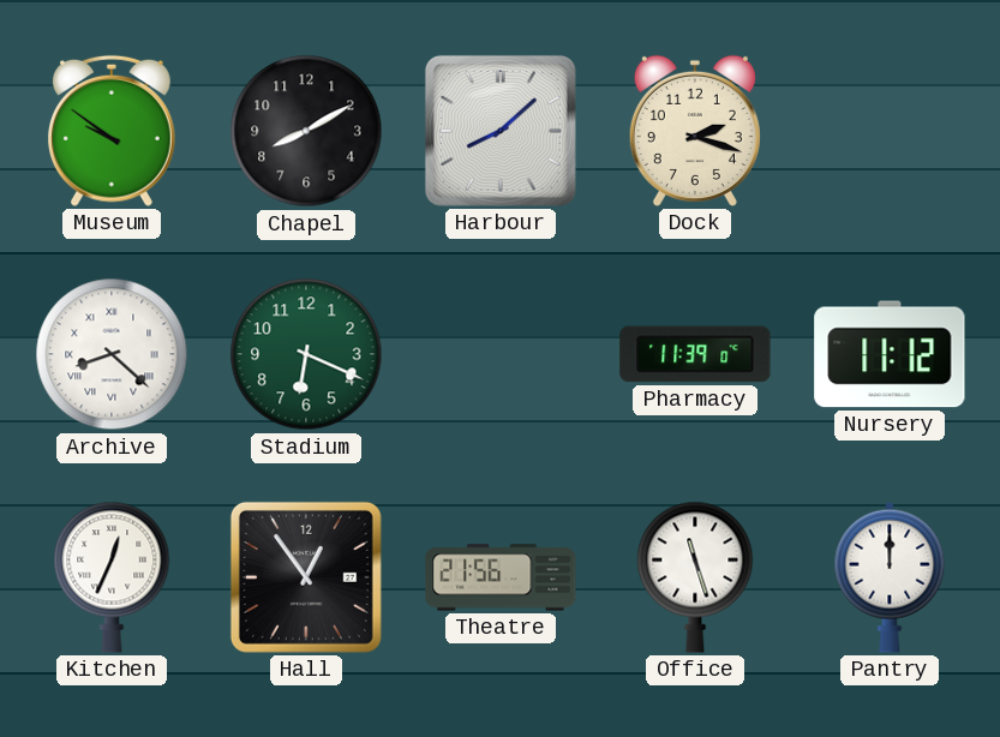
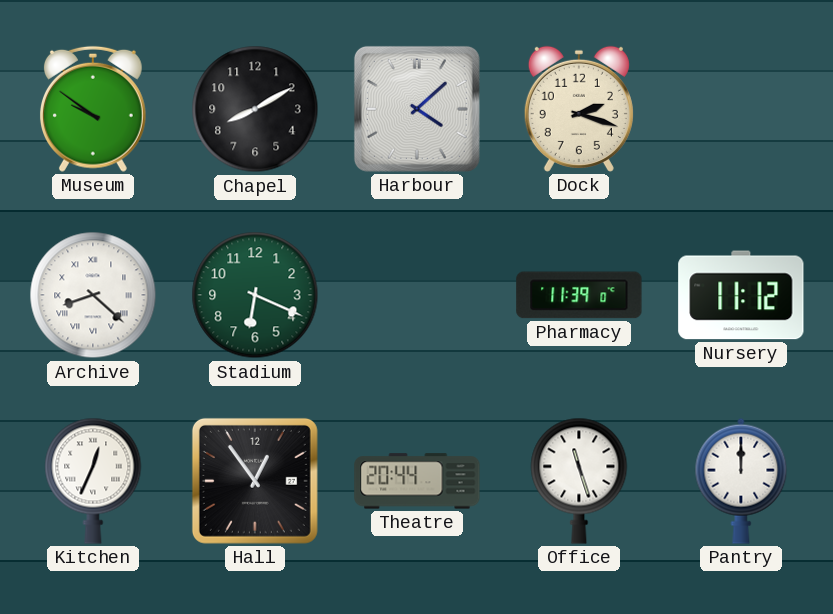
Harbour: 8:08 -> 4:08 (417, 109)
Theatre: 21:56 -> 20:44 (417, 481)
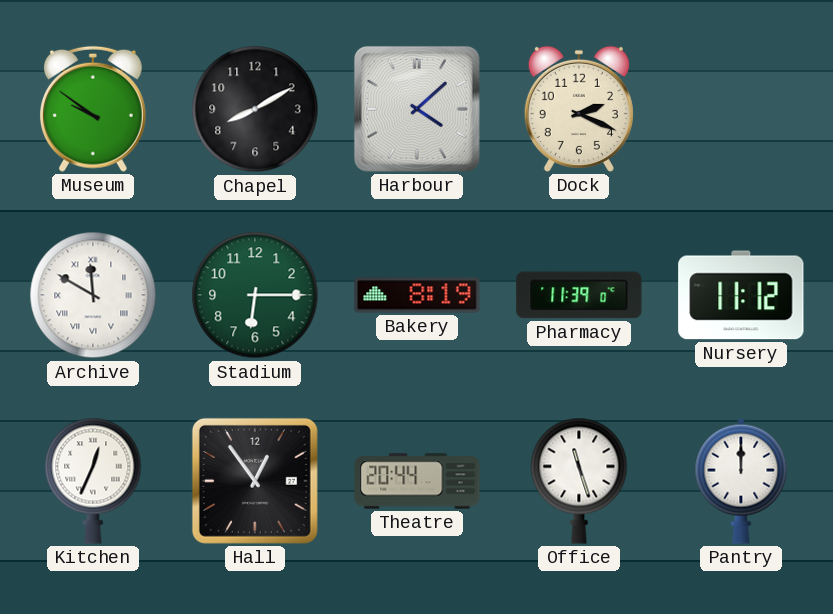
Dock: 2:18 -> 2:19 (579, 109)
Archive: 8:22 -> 11:50 (93, 295)
Stadium: 6:19 -> 6:15 (255, 295)
Bakery: none -> 8:19 (417, 295)
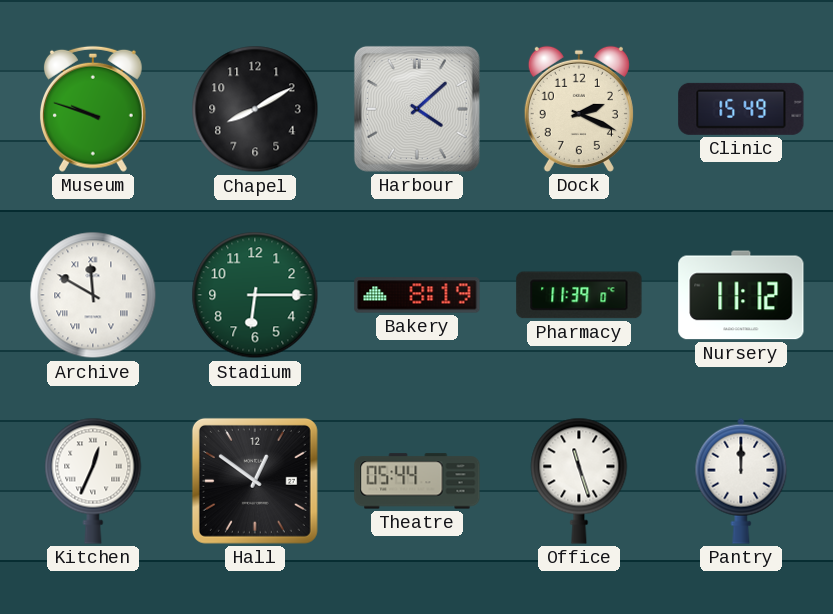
Museum: 9:51 -> 9:48 (93, 109)
Clinic: none -> 15:49 (741, 109)
Hall: 12:54 -> 12:51 (255, 481)
Theatre: 20:44 -> 05:44 (417, 481)
